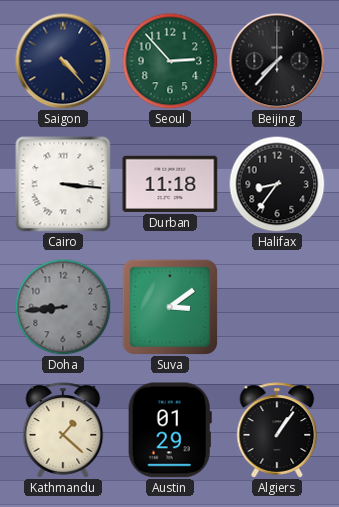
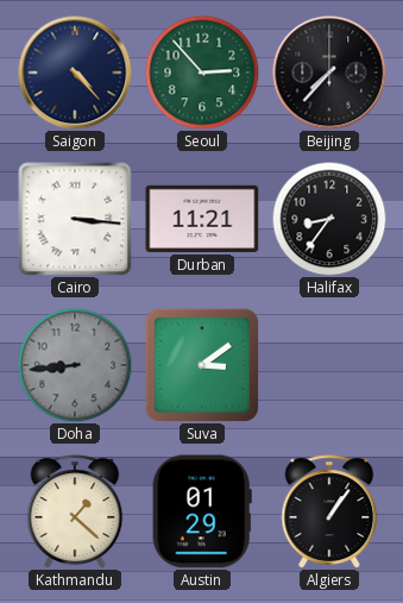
Durban: 11:18 -> 11:21 (202, 219)
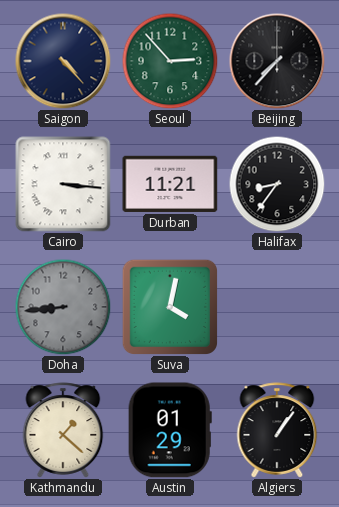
Suva: 3:09 -> 4:02 (169, 306)
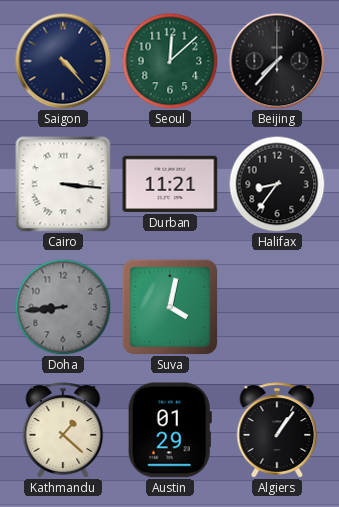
Seoul: 2:53 -> 12:08 (170, 61)
